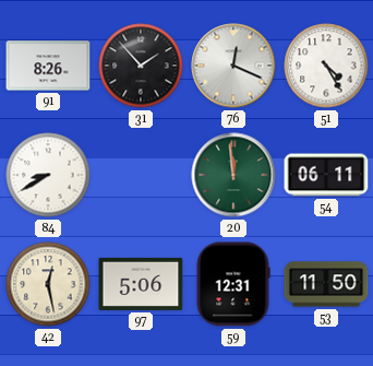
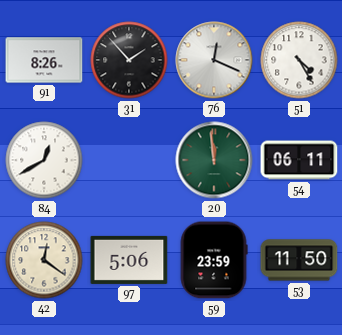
84: 8:40 -> 12:40 (44, 160)
42: 12:28 -> 12:21 (44, 260)
59: 12:31 -> 23:59 (214, 260)
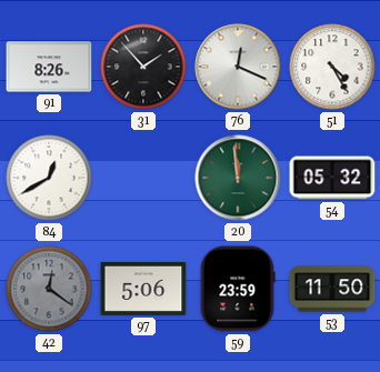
54: 06:11 -> 05:32 (332, 178)
42 dial: cream -> grey (49, 289)
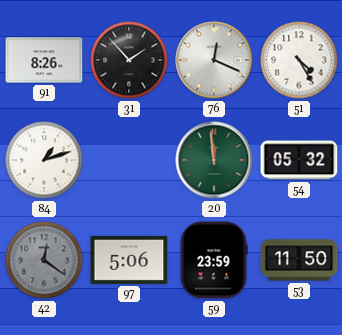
84: 12:40 -> 1:12 (44, 160)
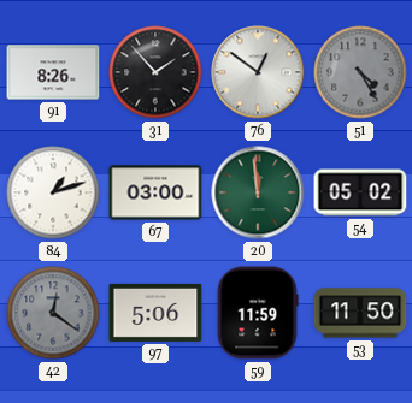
76: 12:19 -> 12:51 (258, 72)
51 dial: white -> grey (360, 72)
67: none -> 03:00 (155, 192)
54: 05:32 -> 05:02 (360, 192)
59: 23:59 -> 11:59 (258, 313)
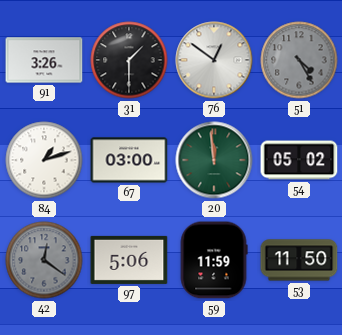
91: 8:26 -> 3:26 (44, 60)
31: 1:53 -> 1:30 (129, 60)
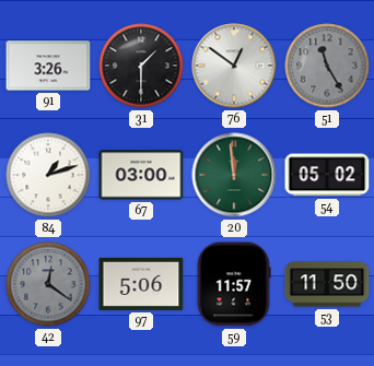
51: 4:25 -> 11:25 (327, 66)
59: 11:59 -> 11:57 (234, 284)
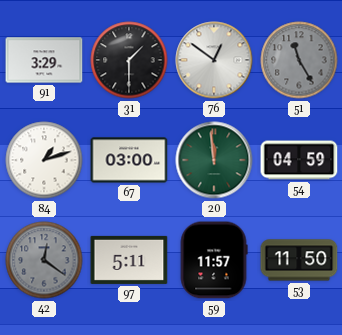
91: 3:26 -> 3:29 (44, 60)
54: 05:02 -> 04:59 (299, 160)
97: 5:06 -> 5:11 (129, 260)
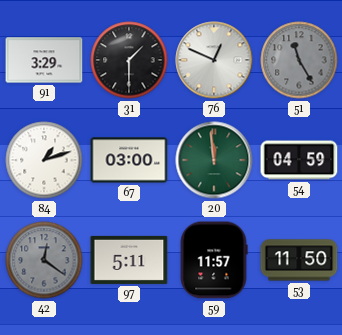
76: 12:51 -> 12:49 (214, 60)
